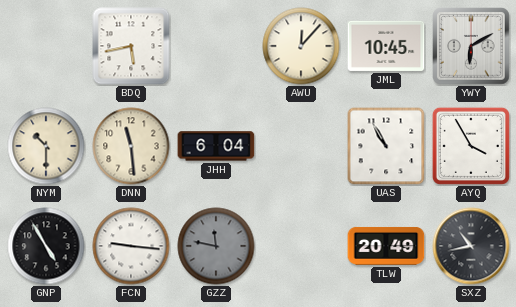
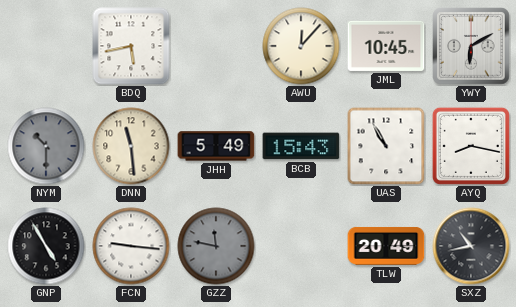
NYM dial: cream -> grey (46, 146)
JHH: 6:04 -> 5:49 (216, 146)
BCB: none -> 15:43 (301, 146)
AYQ: 3:55 -> 8:17 (471, 146)
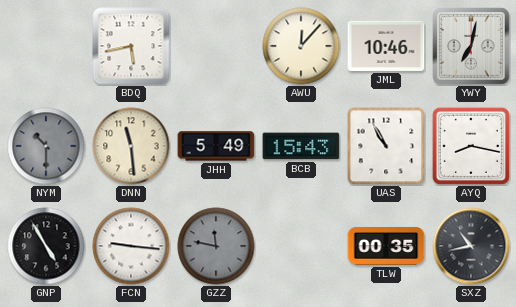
JML: 10:45 -> 10:46 (386, 46)
YWY: 6:10 -> 7:02 (471, 46)
TLW: 20:49 -> 00:35 (386, 246)
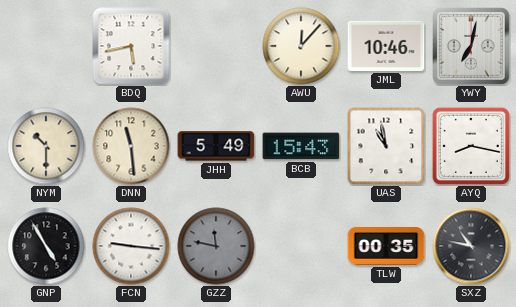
NYM dial: grey -> cream (46, 146)
UAS: 10:55 -> 10:58 (386, 146)
SXZ: 10:43 -> 10:47 (471, 246)
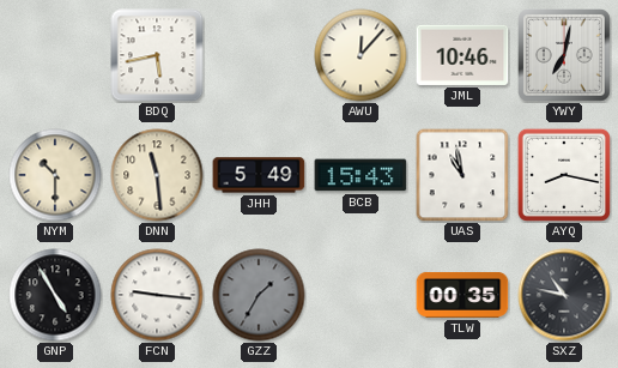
GZZ: 11:47 -> 1:35 (259, 295)
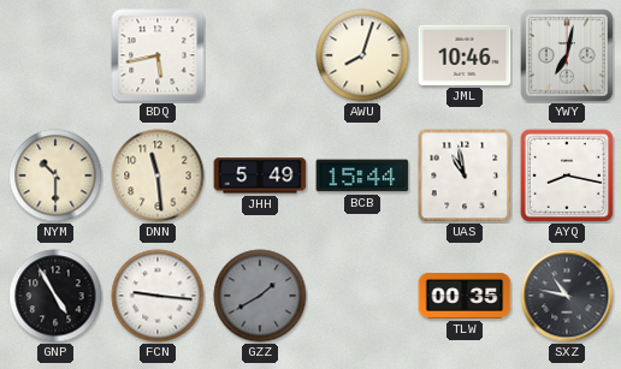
AWU: 12:07 -> 8:03 (362, 55)
BCB: 15:43 -> 15:44 (362, 175)
GZZ: 1:35 -> 1:40 (260, 296)
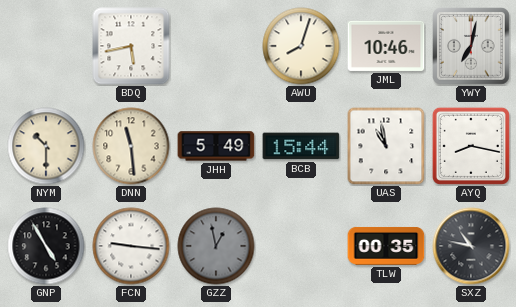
GZZ: 1:40 -> 12:58 (216, 246)
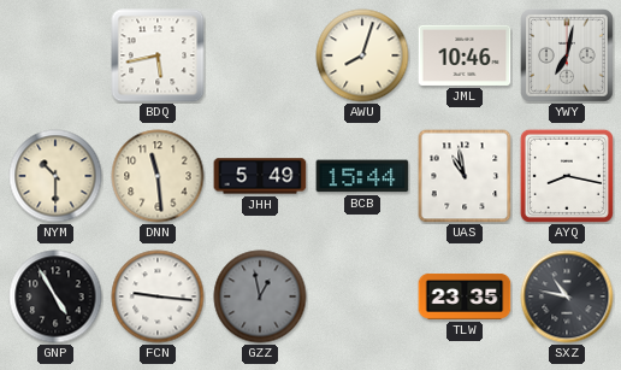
TLW: 00:35 -> 23:35 (465, 296)
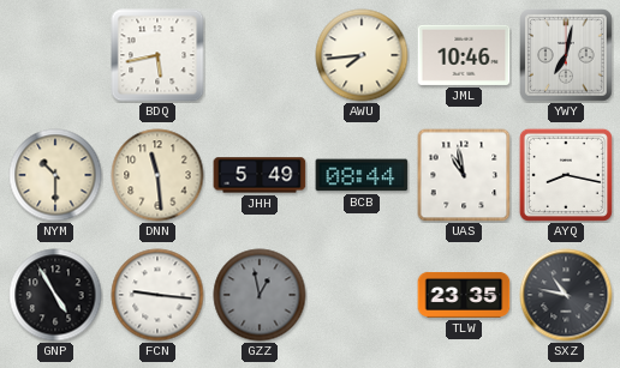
AWU: 8:03 -> 7:44 (362, 55)
BCB: 15:44 -> 08:44 (362, 175)
